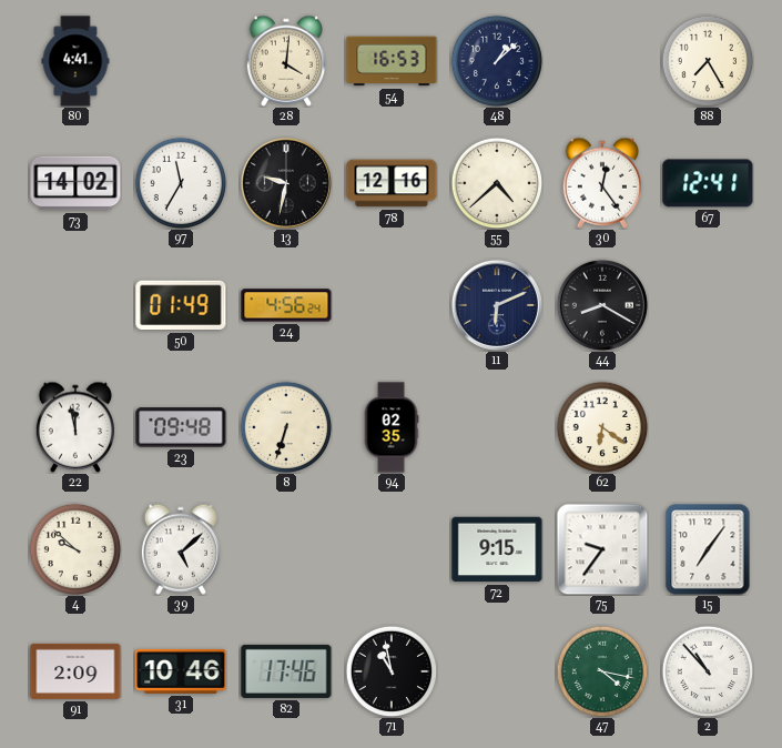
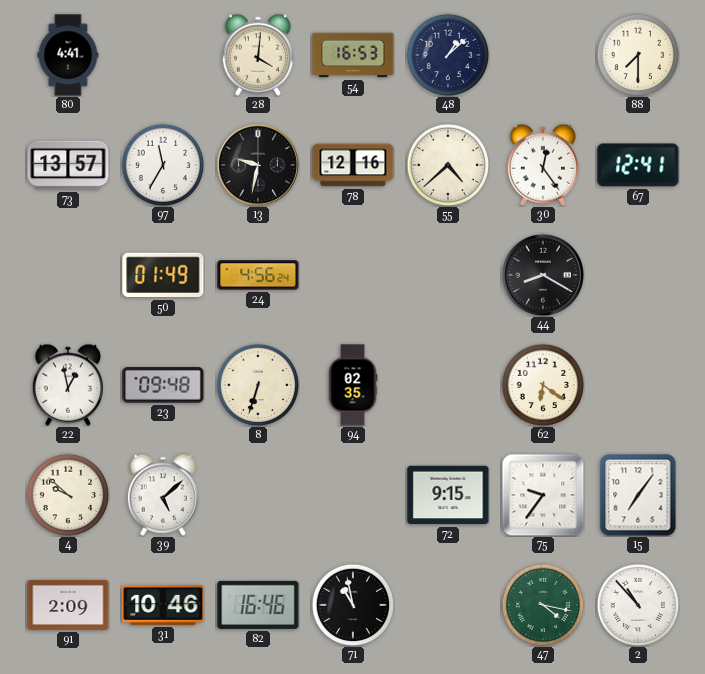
88: 7:25 -> 7:30 (638, 55)
73: 14:02 -> 13:57 (68, 165)
11: 6:11 -> none (497, 305)
22: 11:58 -> 12:58 (67, 385)
82: 17:46 -> 16:46 (258, 605)
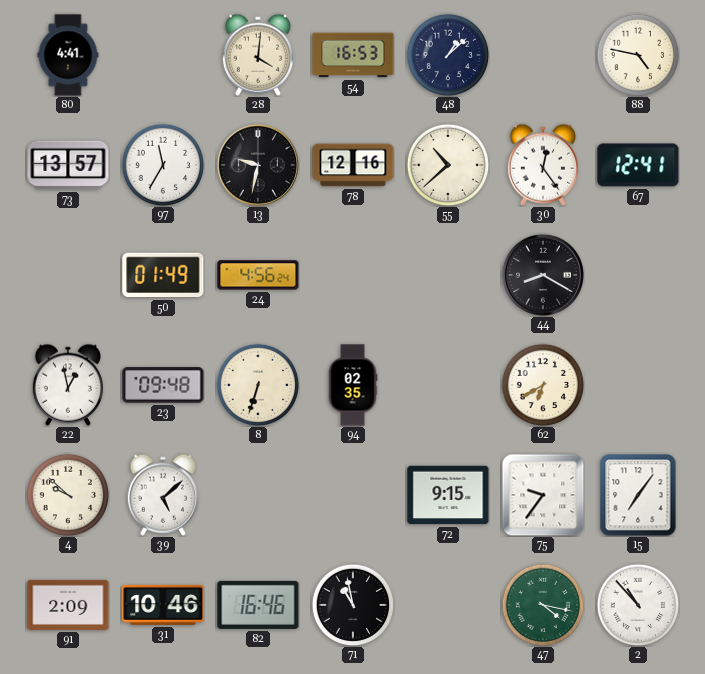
88: 7:30 -> 4:47 (638, 55)
55: 4:38 -> 10:38 (448, 165)
62: 6:21 -> 6:40 (543, 385)
